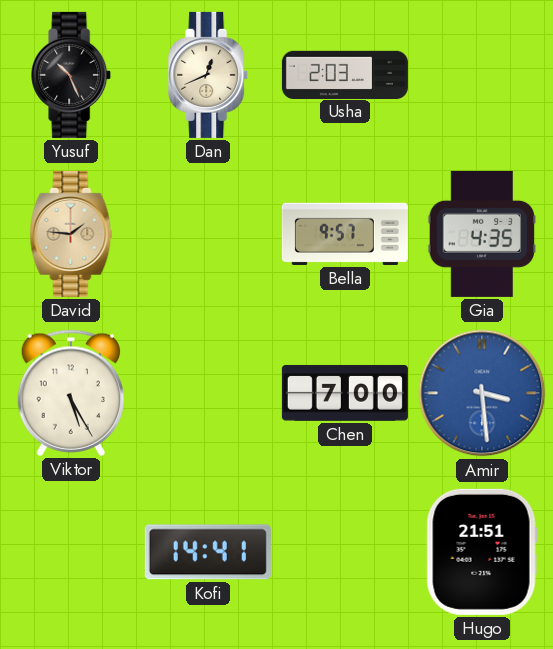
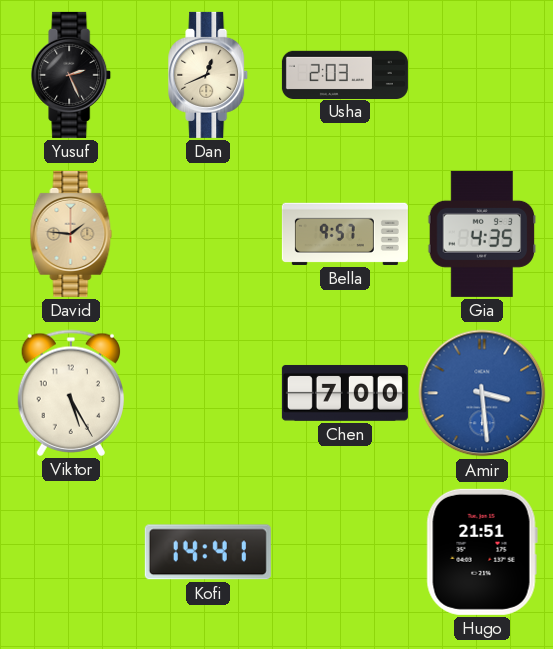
Yusuf: 10:26 -> 2:26 (72, 75)
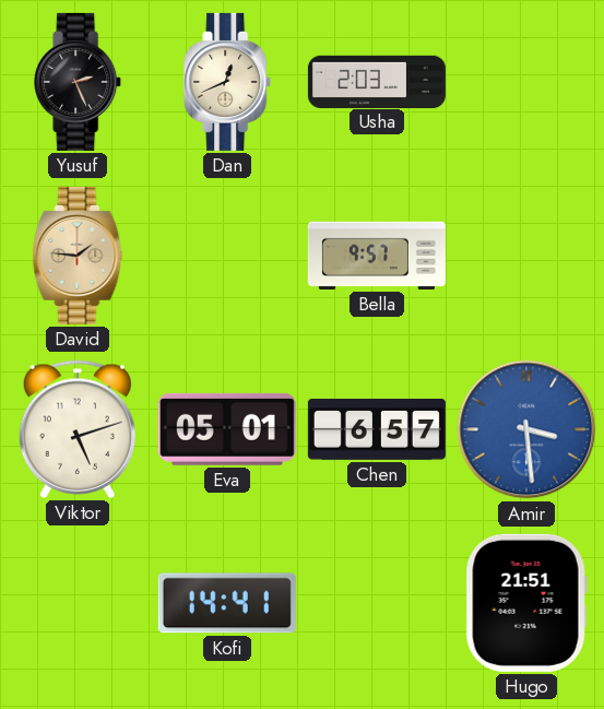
Gia: 4:35 -> none (482, 234)
Viktor: 5:25 -> 5:12 (76, 429)
Eva: none -> 05:01 (227, 429)
Chen: 7:00 -> 6:57 (377, 429)
